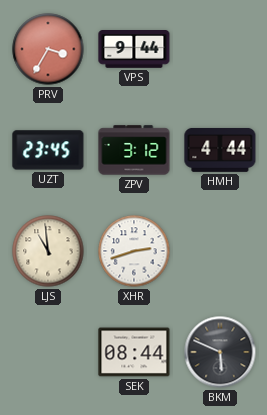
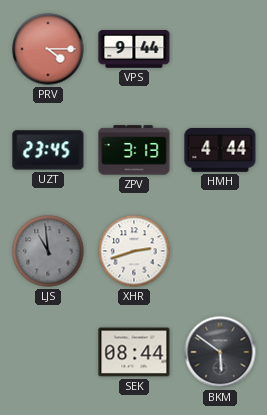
PRV: 3:35 -> 4:15 (48, 49)
ZPV: 3:12 -> 3:13 (134, 150)
LJS dial: cream -> grey (48, 251)
BKM: 5:49 -> 5:51 (220, 352)
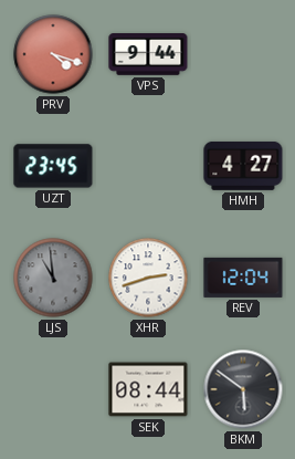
PRV: 4:15 -> 4:18 (53, 54)
ZPV: 3:13 -> none (134, 150)
HMH: 4:44 -> 4:27 (243, 166)
REV: none -> 12:04 (243, 278)
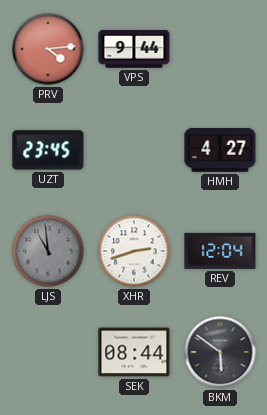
PRV: 4:18 -> 4:14 (48, 49)
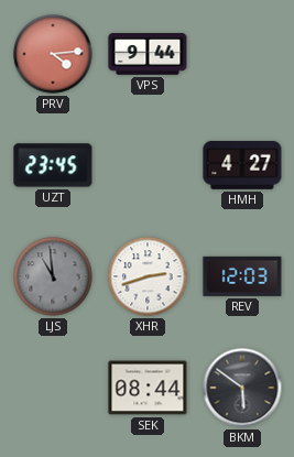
REV: 12:04 -> 12:03 (242, 276)
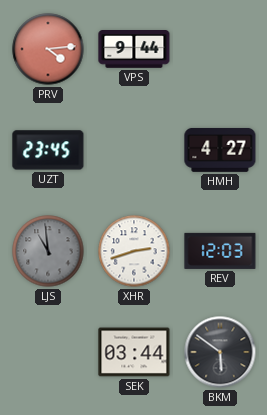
SEK: 08:44 -> 03:44 (134, 352)
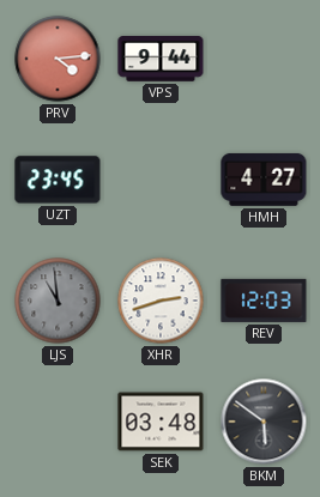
SEK: 03:44 -> 03:48 (161, 422)
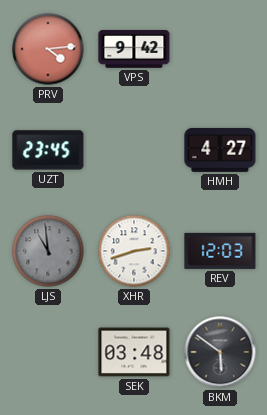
VPS: 9:44 -> 9:42 (134, 50)
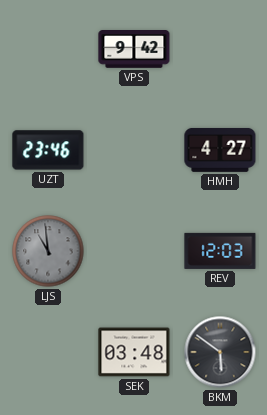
PRV: 4:14 -> none (48, 49)
UZT: 23:45 -> 23:46 (48, 150)
XHR: 2:42 -> none (134, 251)
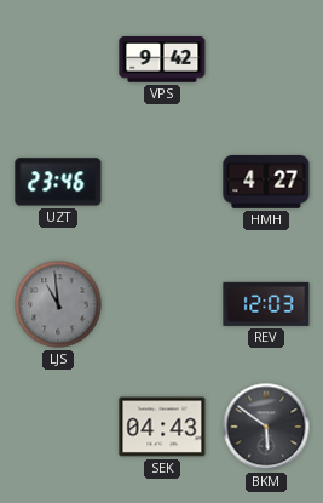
SEK: 03:48 -> 04:43 (162, 427)
